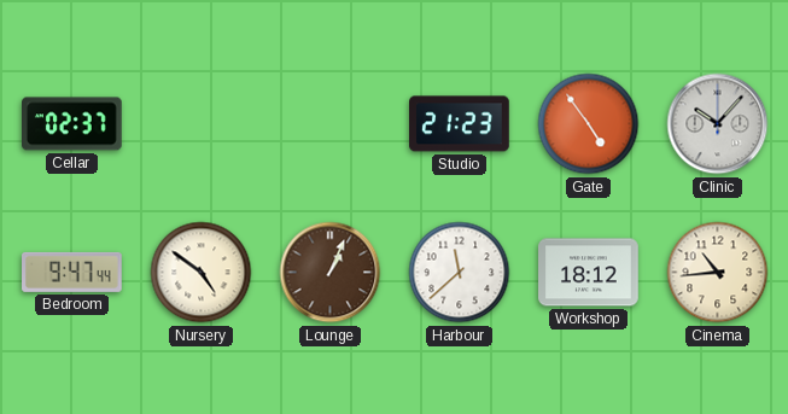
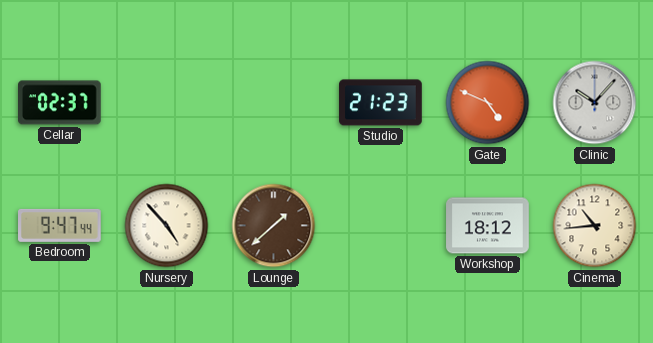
Gate: 4:54 -> 4:49 (488, 103)
Nursery: 4:51 -> 4:53 (167, 226)
Lounge: 1:04 -> 1:38 (274, 226)
Harbour: 11:38 -> none (460, 273)
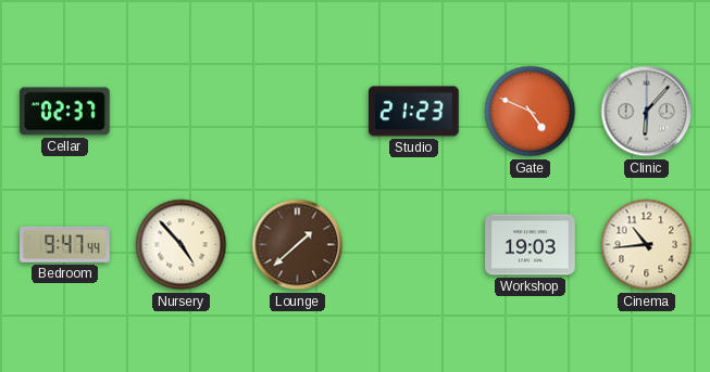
Clinic: 10:07 -> 6:07 (647, 112)
Workshop: 18:12 -> 19:03 (531, 245)
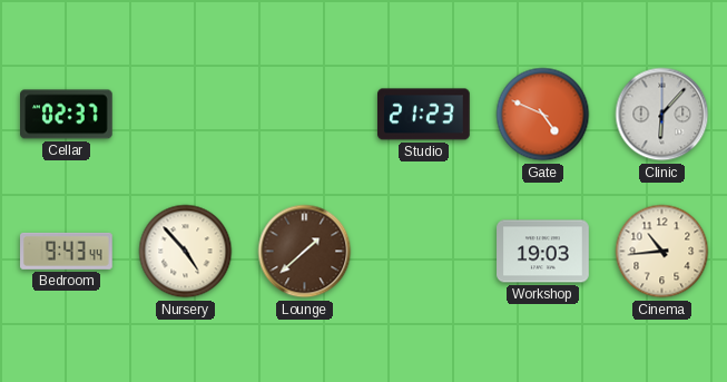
Bedroom: 9:47 -> 9:43 (67, 251)
